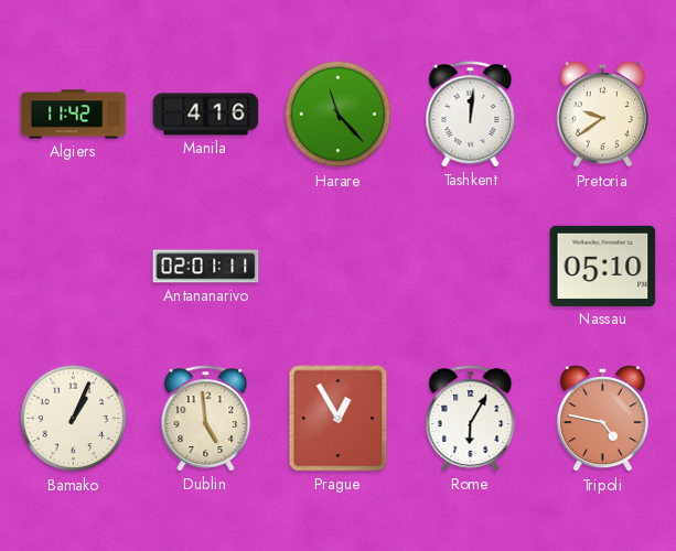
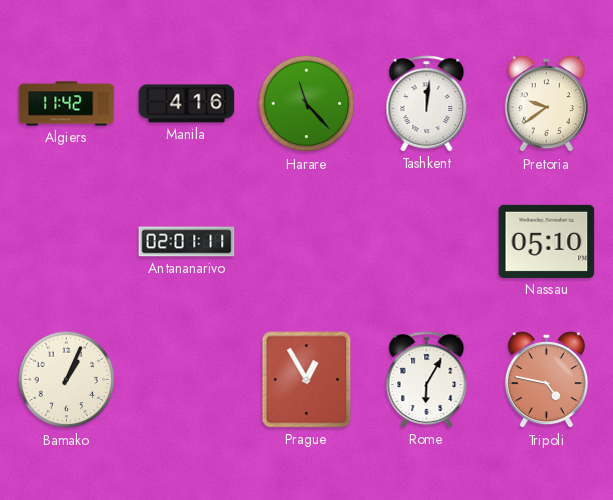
Dublin: 4:59 -> none (206, 419)
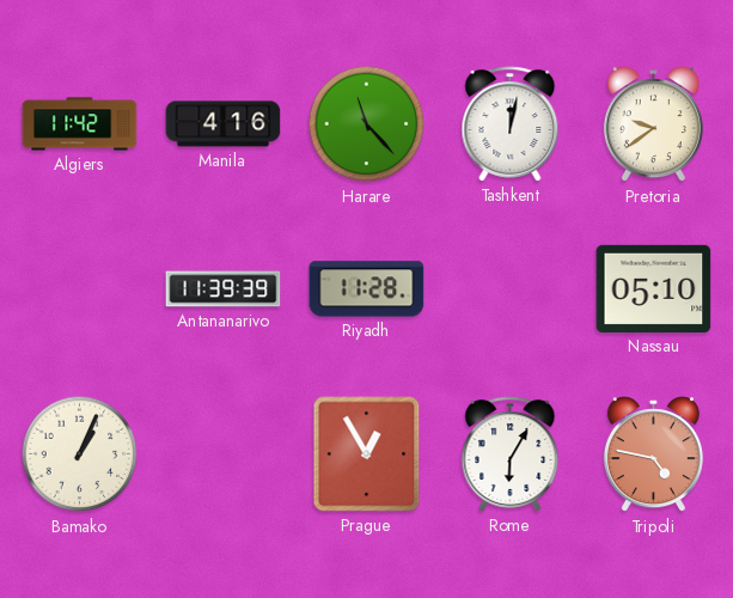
Tashkent: 12:01 -> 12:02 (511, 124)
Antananarivo: 02:01 -> 11:39 (224, 289)
Riyadh: none -> 11:28 (367, 289)
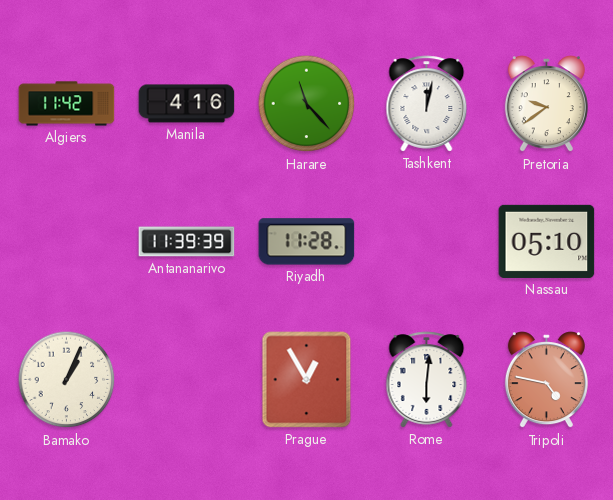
Rome: 6:05 -> 6:01 (427, 380)
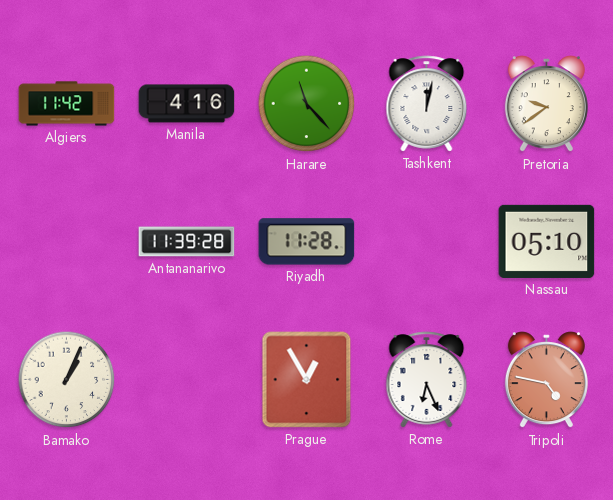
Antananarivo: 11:39:39 -> 11:39:28 (187, 242)
Rome: 6:01 -> 6:26 (427, 380)
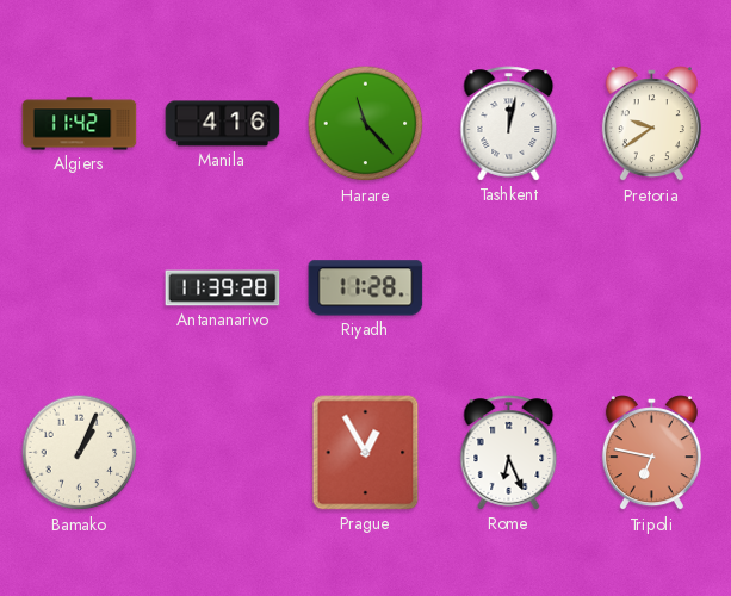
Nassau: 05:10 -> none (547, 241)
Tripoli: 4:47 -> 6:47 (651, 453)
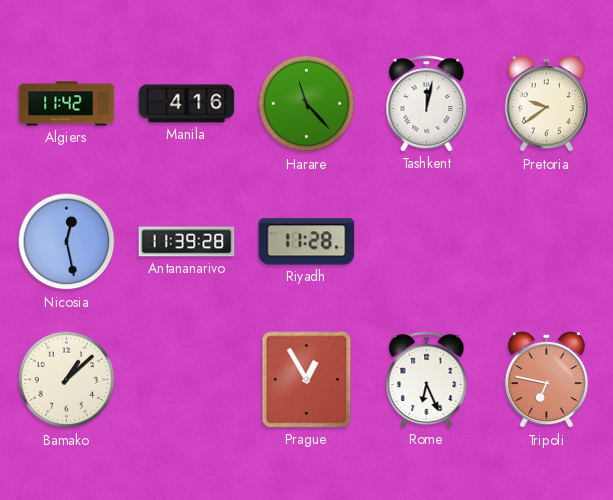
Nicosia: none -> 12:28 (67, 242)
Bamako: 1:04 -> 1:08 (67, 380)
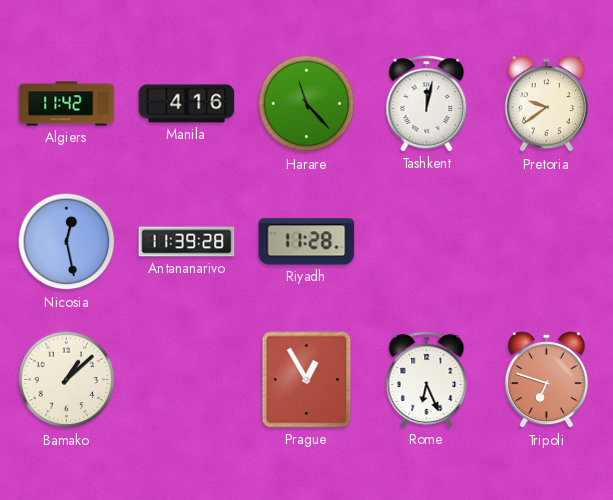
Tripoli: 6:47 -> 6:48 (546, 380)
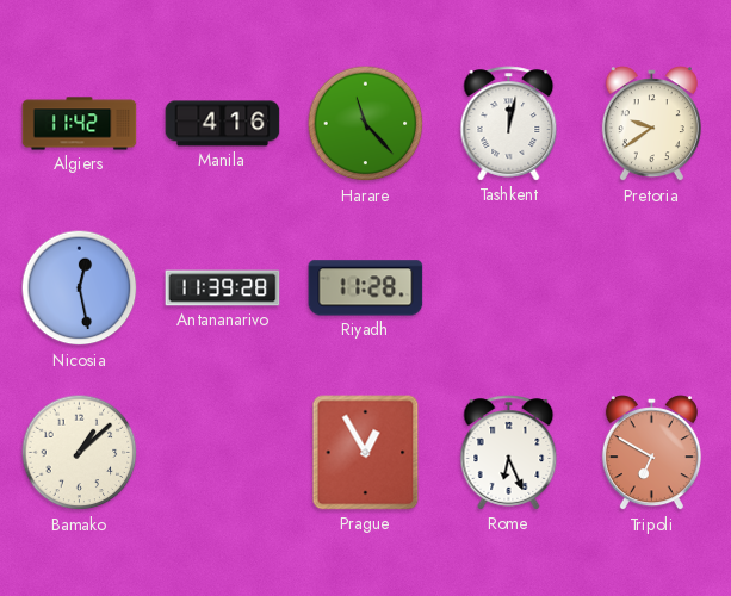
Tripoli: 6:48 -> 6:50 (651, 453)
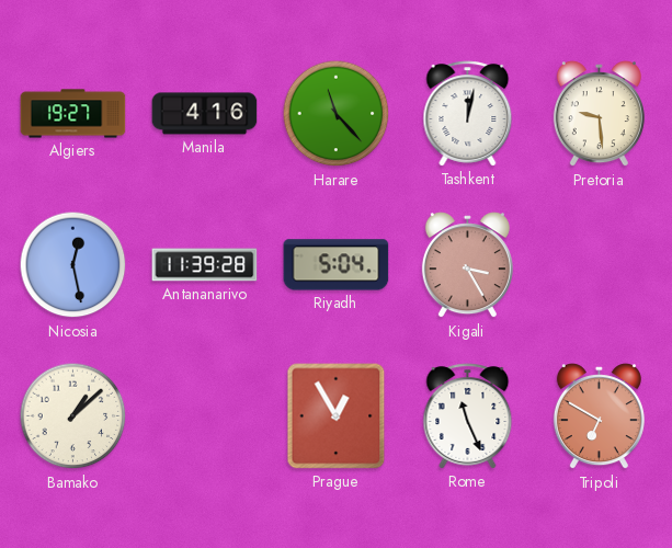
Algiers: 11:42 -> 19:27 (73, 114)
Pretoria: 9:39 -> 9:29 (599, 114)
Riyadh: 11:28 -> 5:04 (337, 265)
Kigali: none -> 3:25 (467, 265)
Rome: 6:26 -> 11:26 (468, 416)
